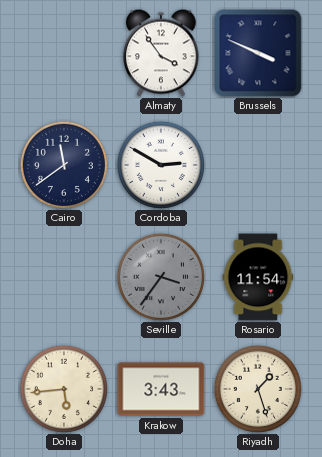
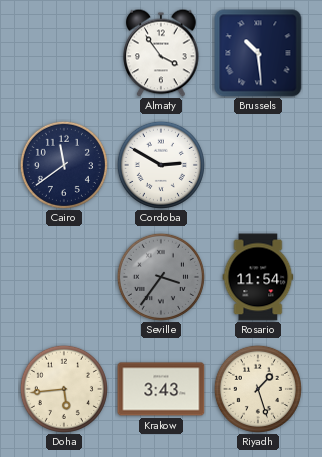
Brussels: 3:49 -> 10:29 (258, 53)
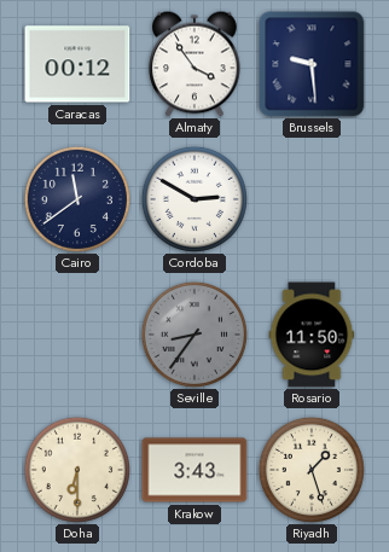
Caracas: none -> 00:12 (77, 64)
Brussels: 10:29 -> 9:29 (312, 64)
Seville: 3:36 -> 8:36 (194, 335)
Rosario: 11:54 -> 11:50 (312, 335)
Doha: 5:44 -> 6:30 (77, 470)
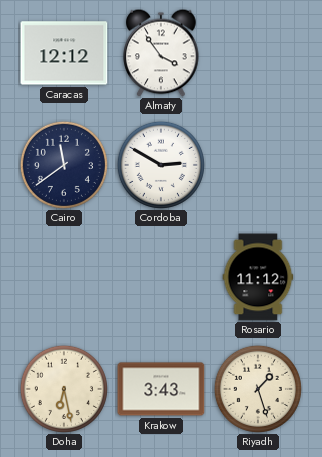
Caracas: 00:12 -> 12:12 (64, 53)
Brussels: 9:29 -> none (312, 64)
Seville: 8:36 -> none (194, 335)
Rosario: 11:50 -> 11:12 (258, 277)
Doha: 6:30 -> 6:28 (64, 389)
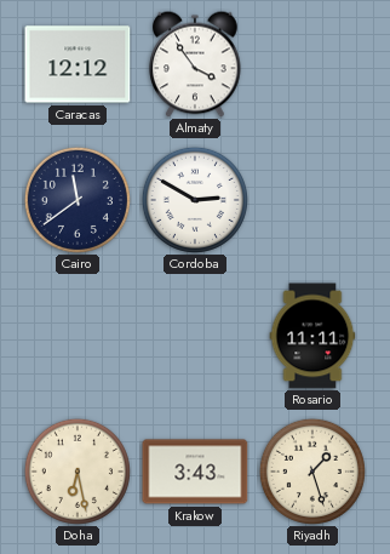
Rosario: 11:12 -> 11:11 (312, 336)
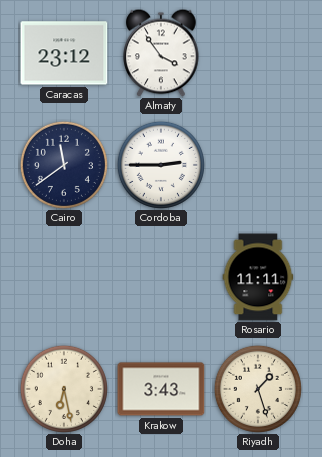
Caracas: 12:12 -> 23:12 (64, 53)
Cordoba: 2:50 -> 2:45 (161, 165)
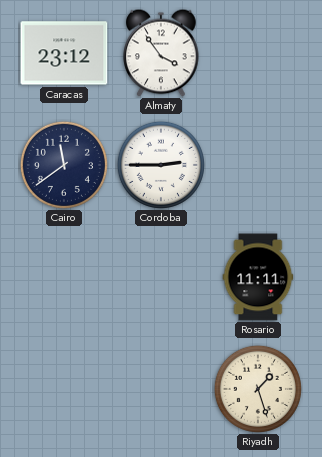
Doha: 6:28 -> none (64, 389)
Krakow: 3:43 -> none (161, 389)
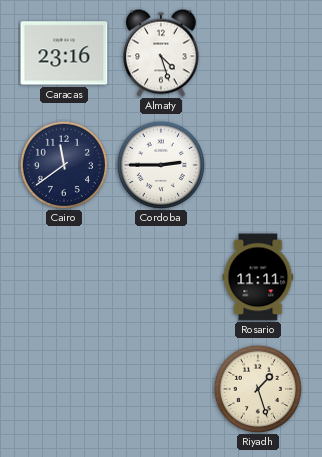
Caracas: 23:12 -> 23:16 (64, 53)
Almaty: 3:54 -> 4:27 (161, 53)
